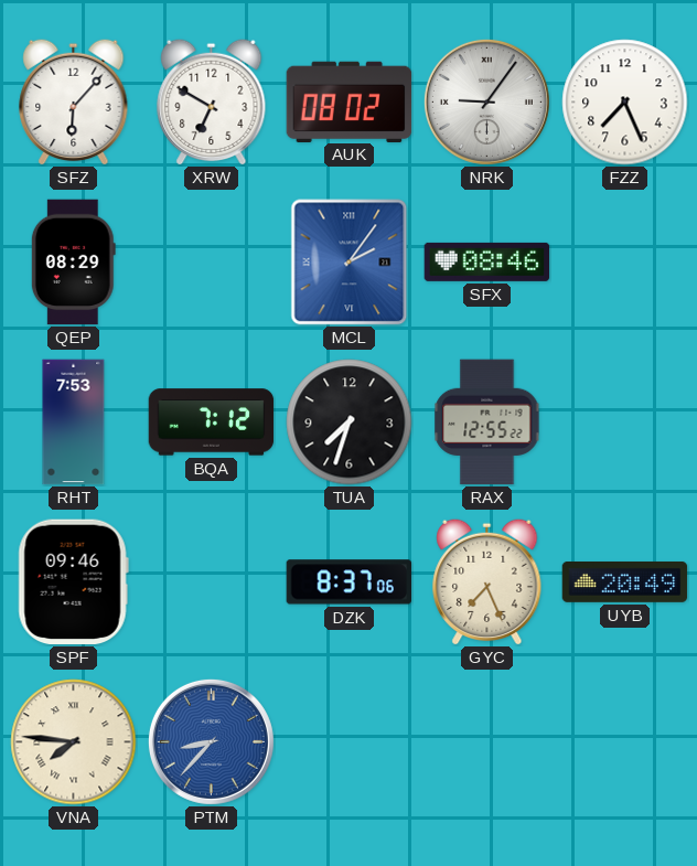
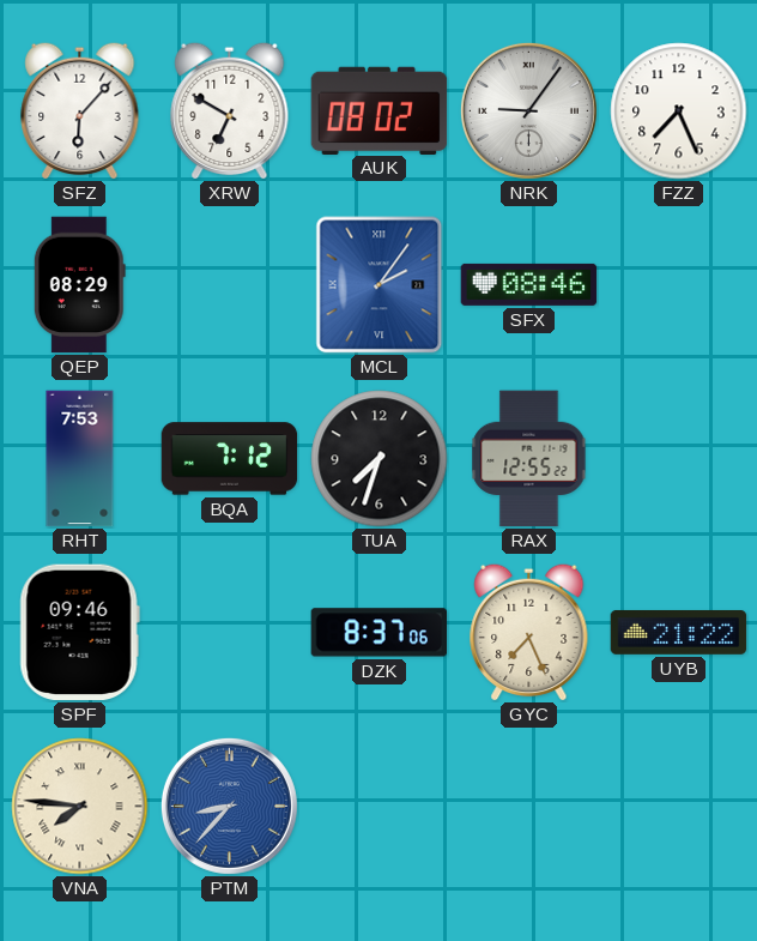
UYB: 20:49 -> 21:22 (679, 632)
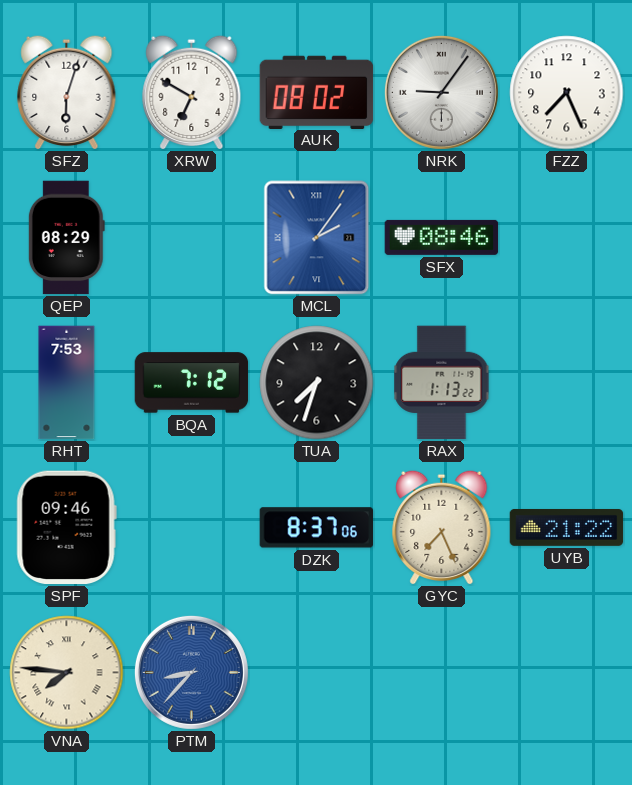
SFZ: 6:07 -> 6:03 (67, 92)
RAX: 12:55 -> 1:13 (442, 383)
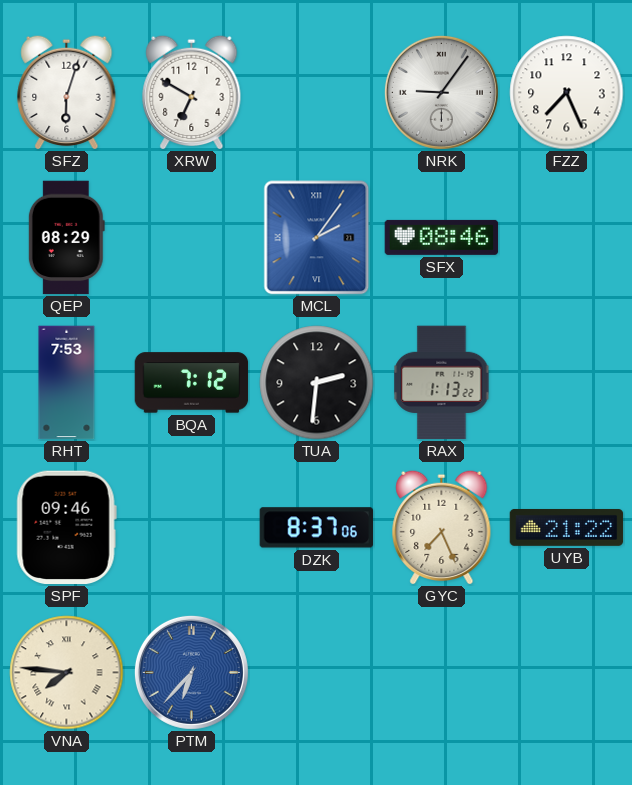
AUK: 08:02 -> none (317, 92)
TUA: 7:33 -> 2:31 (317, 383)
PTM: 8:37 -> 6:37 (191, 672)
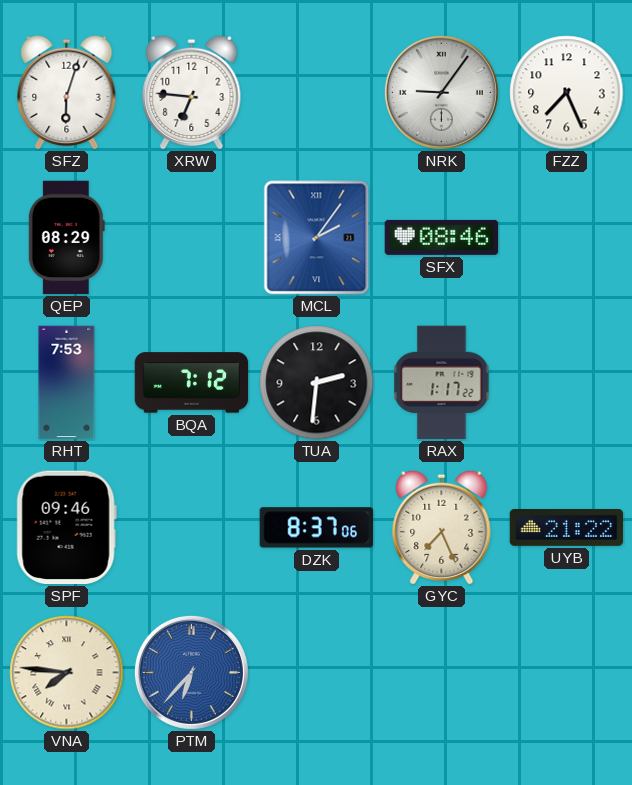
XRW: 6:50 -> 6:46 (192, 92)
RAX: 1:13 -> 1:17 (442, 383)
